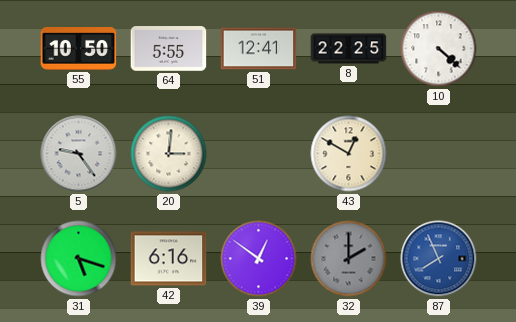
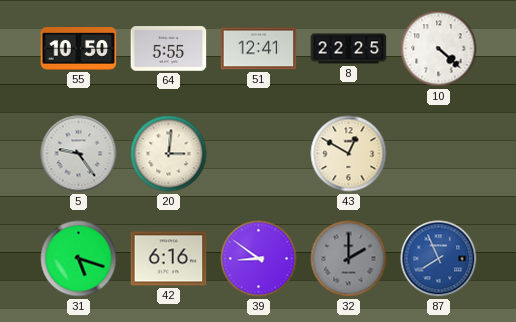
39: 12:51 -> 8:51 (259, 259)
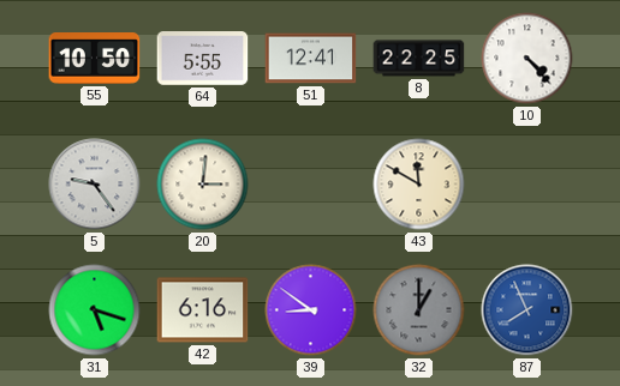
10: 4:22 -> 4:23 (527, 59)
43: 12:50 -> 11:50 (419, 185)
32: 2:00 -> 1:00 (419, 310)
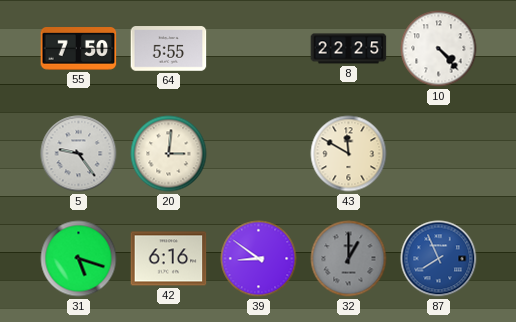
55: 10:50 -> 7:50 (79, 49)
51: 12:41 -> none (311, 59)
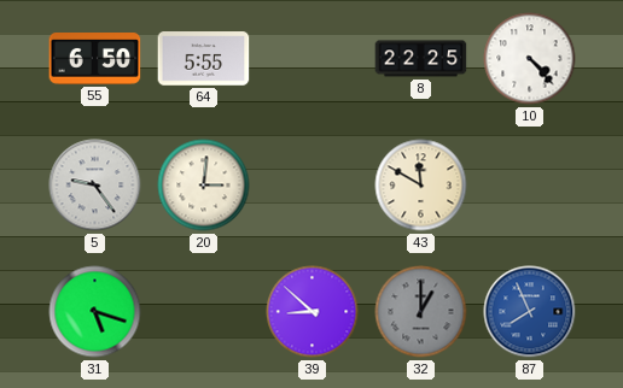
55: 7:50 -> 6:50 (95, 59)
42: 6:16 -> none (169, 259)
39: 8:51 -> 8:52 (313, 312)
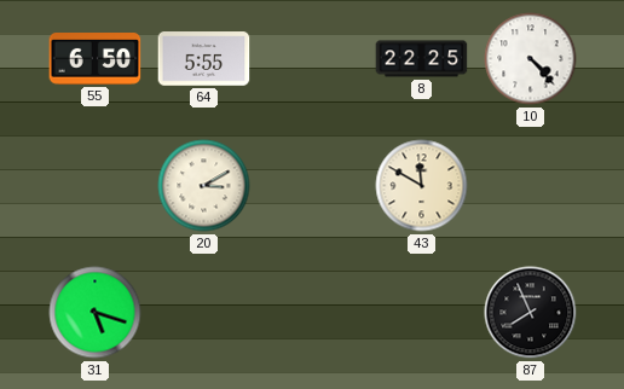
5: 9:24 -> none (95, 186)
20: 3:01 -> 3:10 (204, 186)
39: 8:52 -> none (313, 312)
32: 1:00 -> none (421, 312)
87 dial: blue -> black (531, 313)
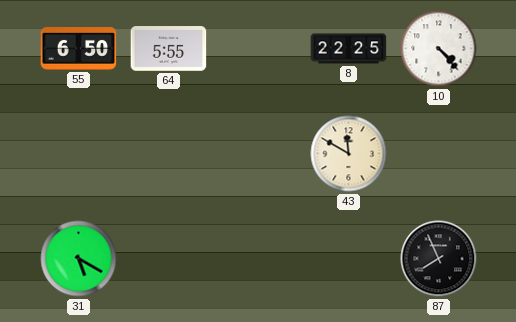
20: 3:10 -> none (204, 186)
31: 5:18 -> 5:20 (79, 259)
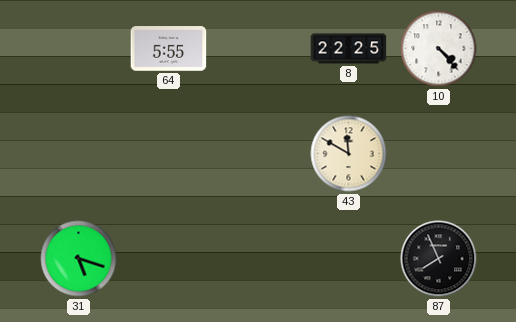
55: 6:50 -> none (79, 49)
31: 5:20 -> 5:18 (79, 259)
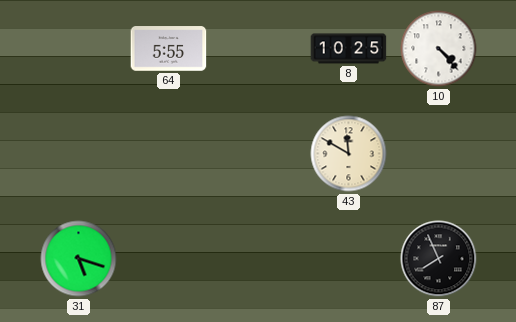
8: 22:25 -> 10:25 (349, 49)
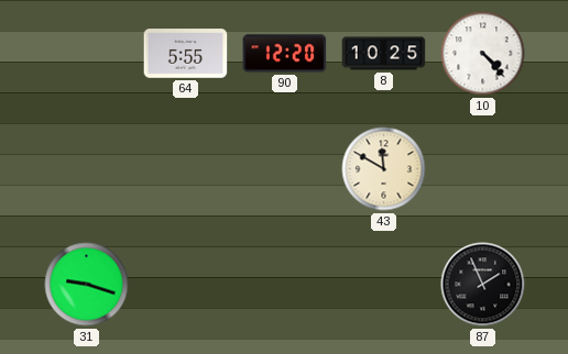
90: none -> 12:20 (285, 54)
31: 5:18 -> 9:18 (87, 285)
87: 7:56 -> 1:56 (483, 285)
